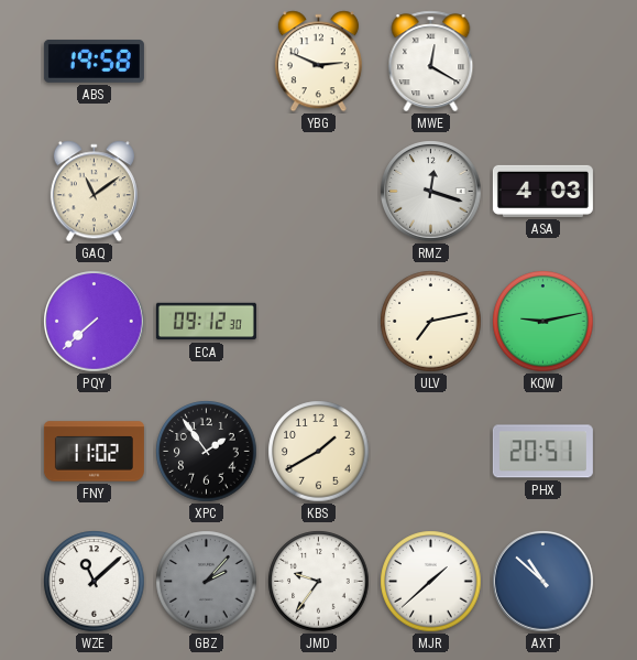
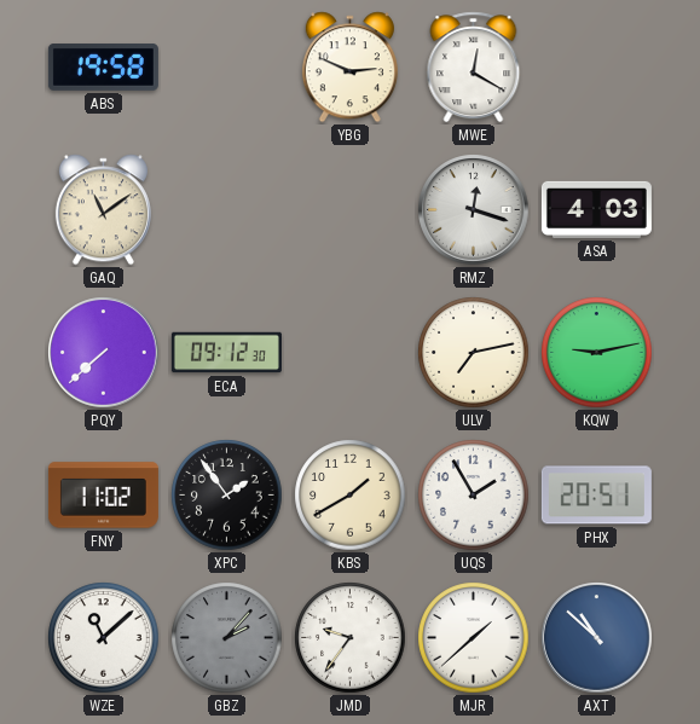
UQS: none -> 1:55 (474, 496)
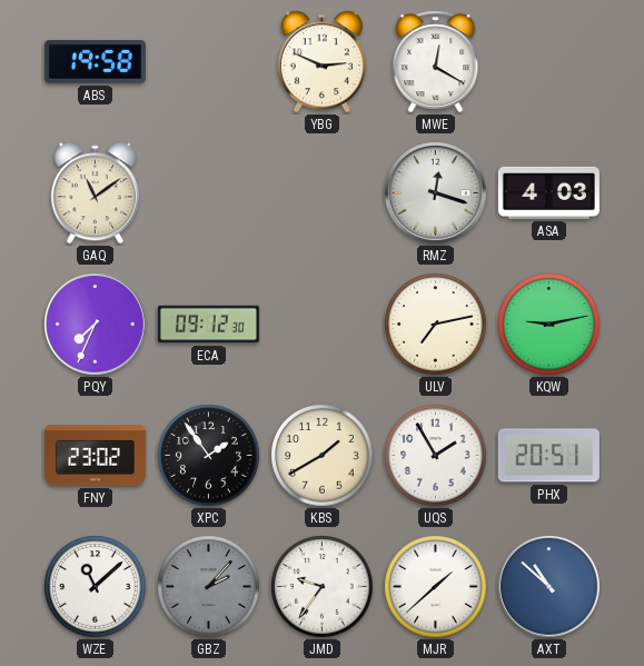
PQY: 7:38 -> 7:34 (96, 325)
FNY: 11:02 -> 23:02 (95, 456)
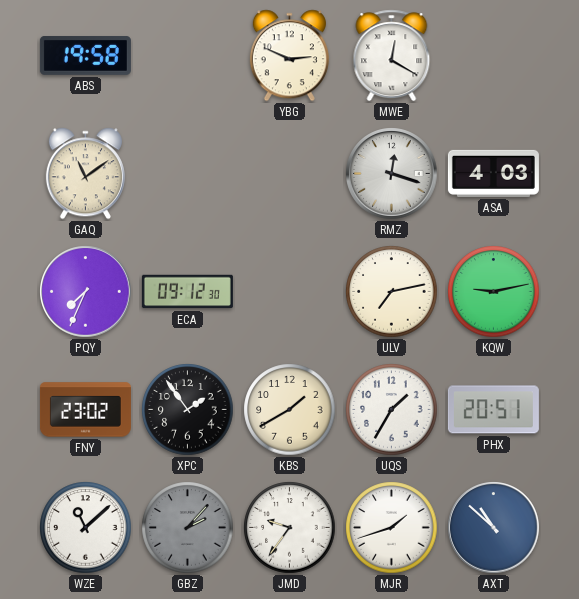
UQS: 1:55 -> 1:35 (392, 410)
MJR: 1:38 -> 1:42 (392, 528)
